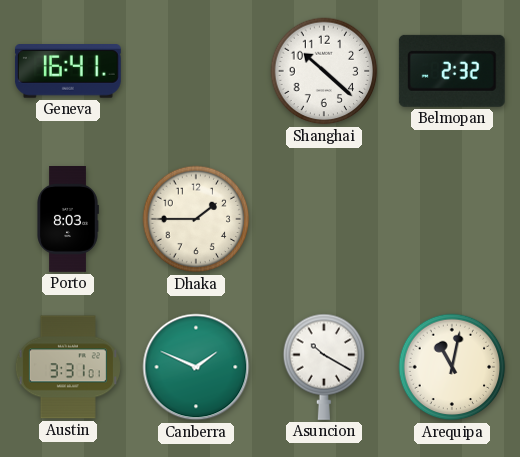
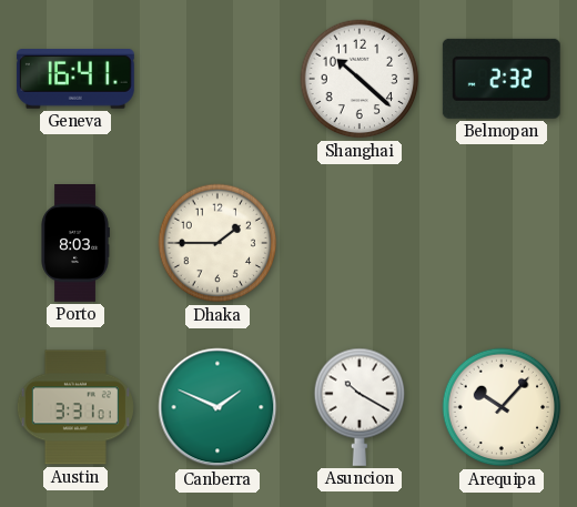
Arequipa: 11:02 -> 10:07 (502, 407)
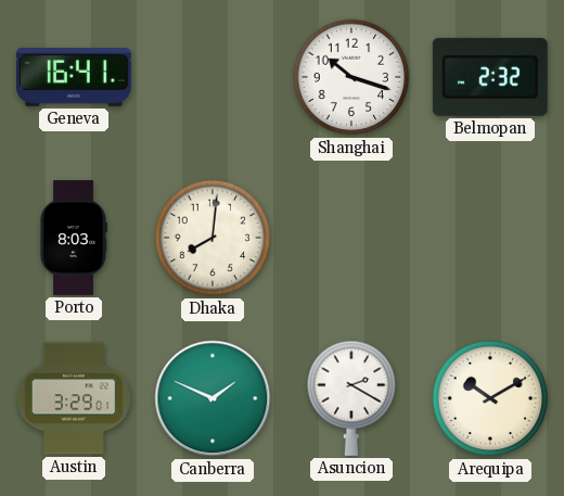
Shanghai: 10:22 -> 10:18 (351, 77)
Dhaka: 1:45 -> 8:01 (213, 238)
Austin: 3:31 -> 3:29 (74, 398)
Asuncion: 10:20 -> 2:20 (351, 398)
Arequipa: 10:07 -> 10:10 (490, 398)
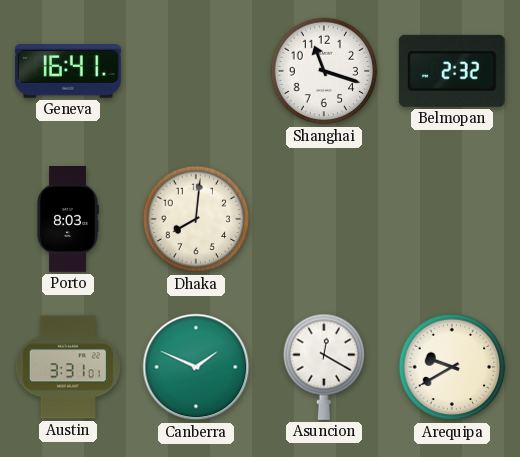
Shanghai: 10:18 -> 11:18 (324, 71)
Austin: 3:29 -> 3:31 (68, 367)
Asuncion: 2:20 -> 12:20 (324, 367)
Arequipa: 10:10 -> 9:40 (452, 367)
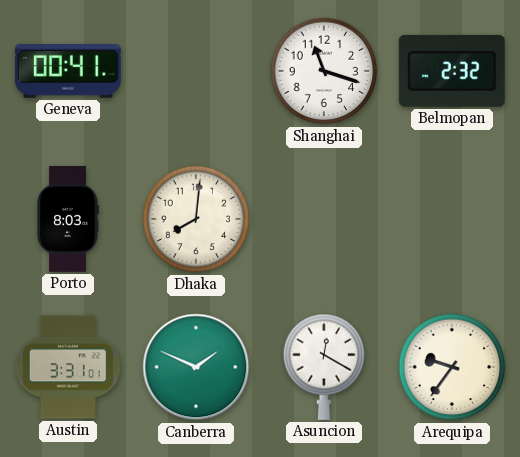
Geneva: 16:41 -> 00:41 (68, 72)
Arequipa: 9:40 -> 9:36 (452, 367)
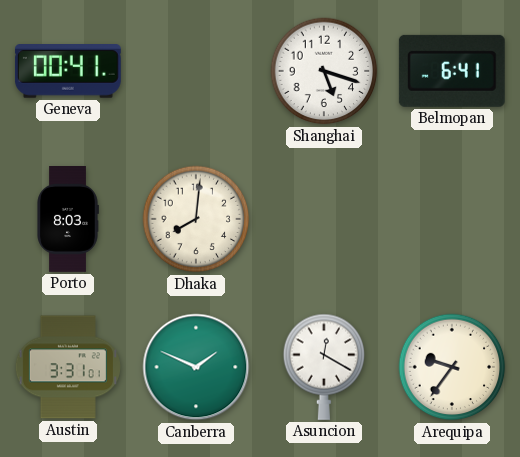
Shanghai: 11:18 -> 5:18 (324, 71)
Belmopan: 2:32 -> 6:41 (452, 71)
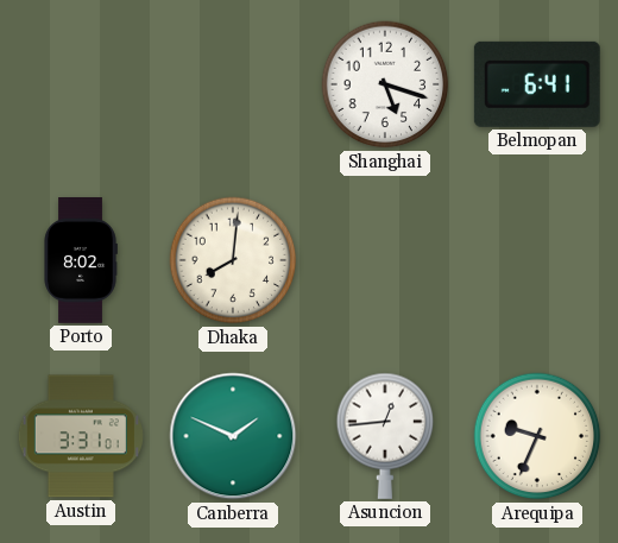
Geneva: 00:41 -> none (68, 72)
Porto: 8:03 -> 8:02 (81, 261)
Asuncion: 12:20 -> 12:44 (385, 436)
Arequipa: 9:36 -> 9:34 (537, 436)
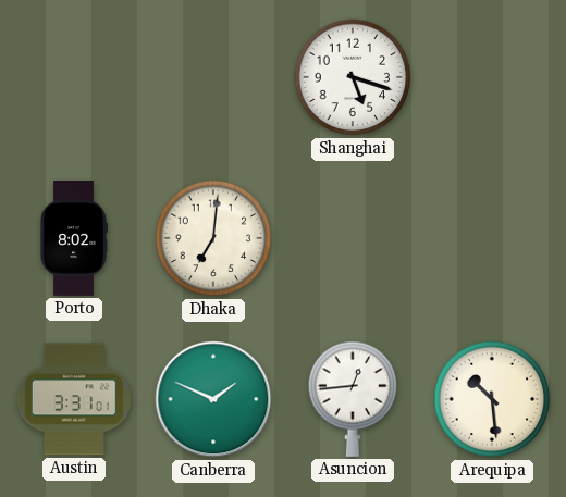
Belmopan: 6:41 -> none (537, 84)
Dhaka: 8:01 -> 7:01 (213, 238)
Arequipa: 9:34 -> 10:29 (492, 399)
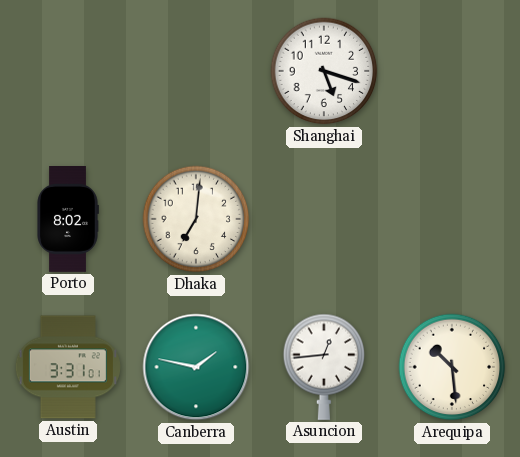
Canberra: 1:49 -> 1:47 (196, 367)
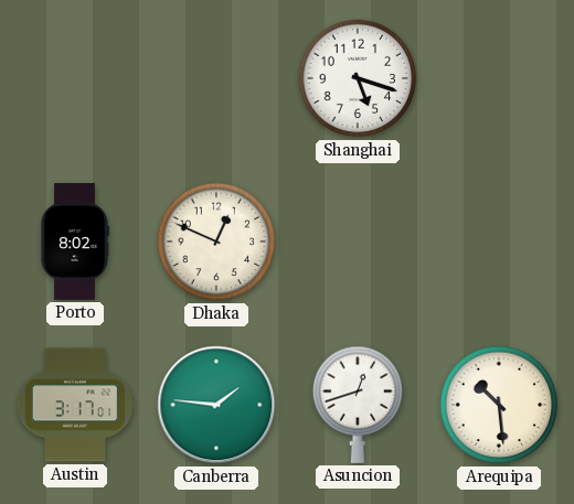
Dhaka: 7:01 -> 12:49 (216, 242)
Austin: 3:31 -> 3:17 (75, 405)
Canberra: 1:47 -> 1:46 (216, 405)
Asuncion: 12:44 -> 12:42 (358, 405)
